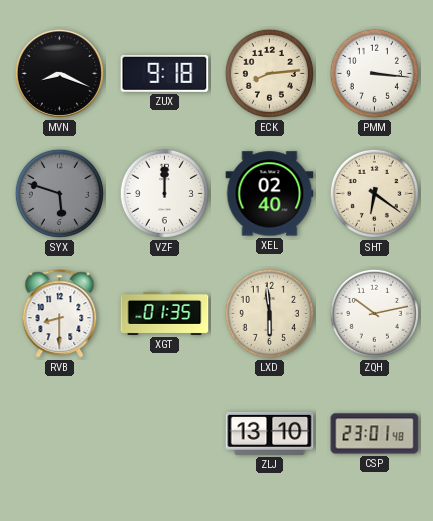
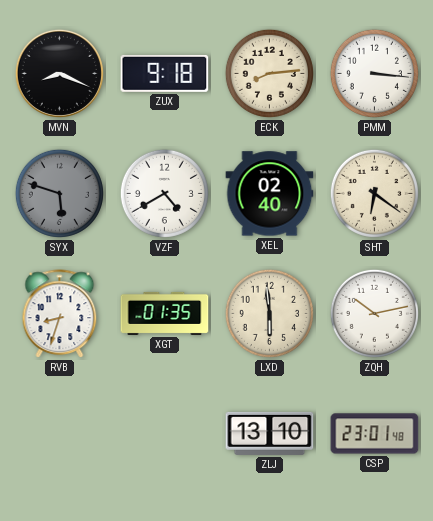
VZF: 12:00 -> 4:40 (164, 193)
RVB: 8:30 -> 8:33 (60, 314)
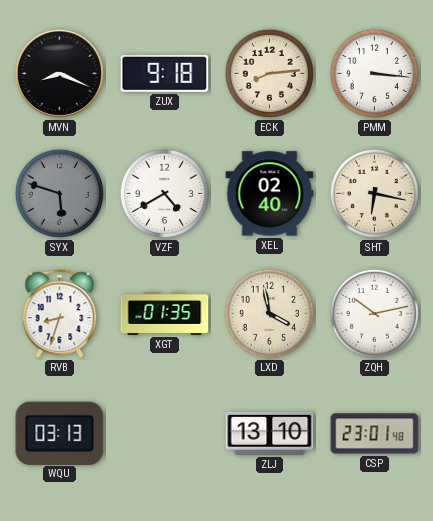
SHT: 6:21 -> 6:17 (374, 193)
LXD: 5:59 -> 3:58 (269, 313)
WQU: none -> 03:13 (60, 433)
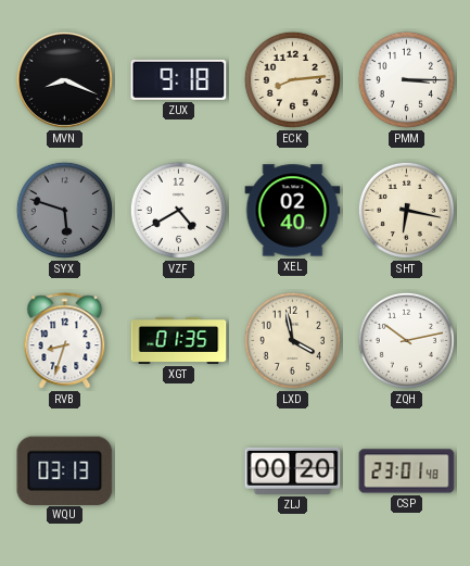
PMM: 3:16 -> 3:15 (406, 79)
ZLJ: 13:10 -> 00:20 (293, 470)
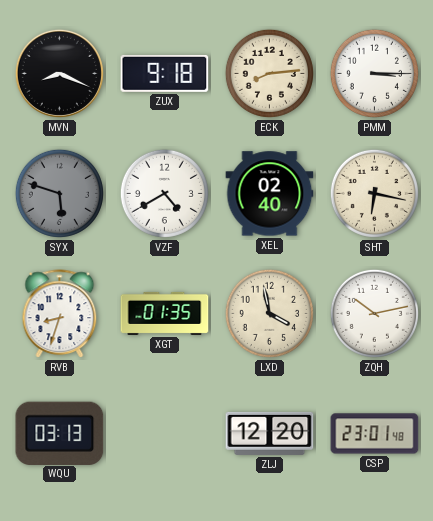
ZLJ: 00:20 -> 12:20 (270, 433)
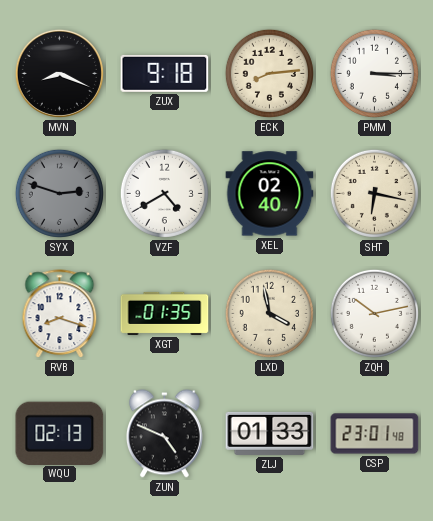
SYX: 5:48 -> 2:48 (59, 193)
RVB: 8:33 -> 8:18 (60, 314)
WQU: 03:13 -> 02:13 (60, 433)
ZUN: none -> 4:49 (164, 434)
ZLJ: 12:20 -> 01:33 (270, 433)
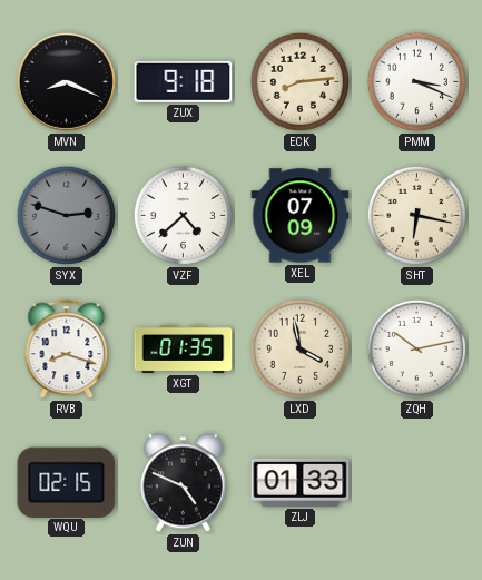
PMM: 3:15 -> 3:19 (416, 81)
VZF: 4:40 -> 4:38 (183, 215)
XEL: 02:40 -> 07:09 (301, 216)
WQU: 02:13 -> 02:15 (67, 482)
CSP: 23:01 -> none (375, 434)
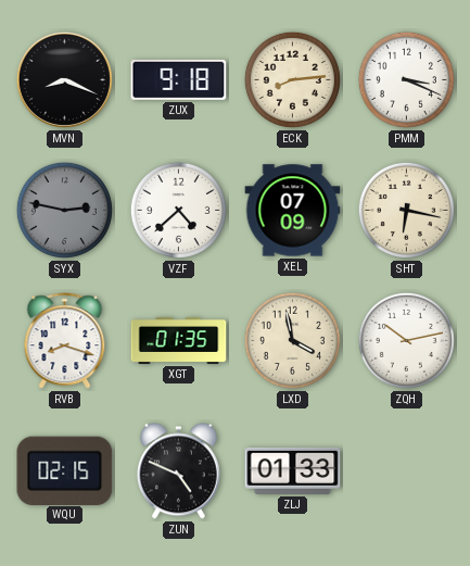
SYX: 2:48 -> 2:47 (64, 210)
